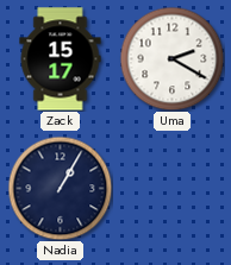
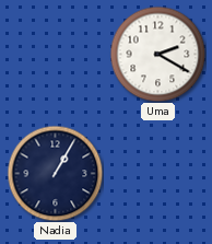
Zack: 15:17 -> none (61, 59)
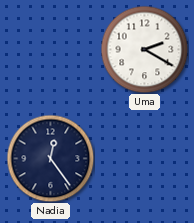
Nadia: 1:05 -> 12:24 (50, 158)
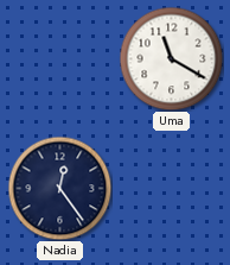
Uma: 2:20 -> 11:20 (171, 58)
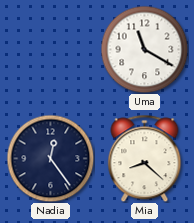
Mia: none -> 8:22 (145, 158)
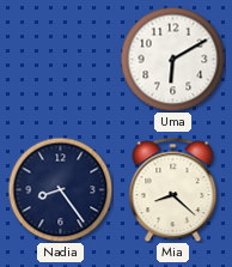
Uma: 11:20 -> 6:10 (172, 59)
Nadia: 12:24 -> 8:24 (60, 189)
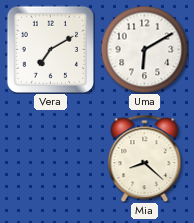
Vera: none -> 7:10 (50, 49)
Nadia: 8:24 -> none (60, 189)
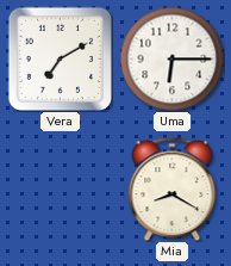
Uma: 6:10 -> 6:15 (171, 58)
Mia: 8:22 -> 8:20 (173, 188)
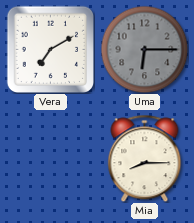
Uma dial: white -> grey (144, 49)
Mia: 8:20 -> 8:15 (145, 158)
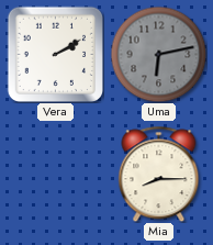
Vera: 7:10 -> 2:10 (55, 54)
Uma: 6:15 -> 6:13 (158, 54)
